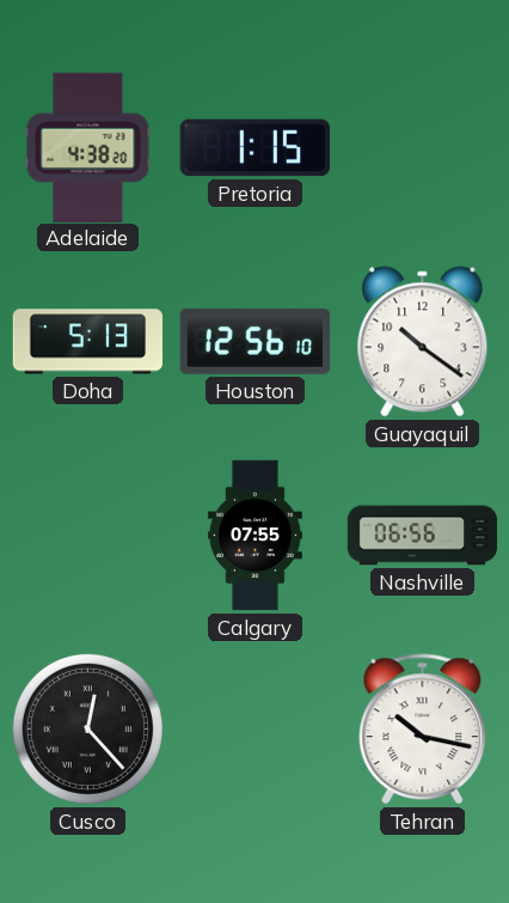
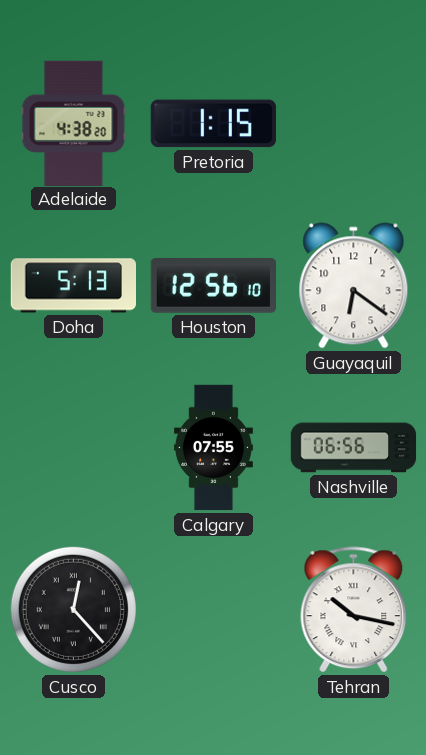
Guayaquil: 10:21 -> 6:21 (354, 286)
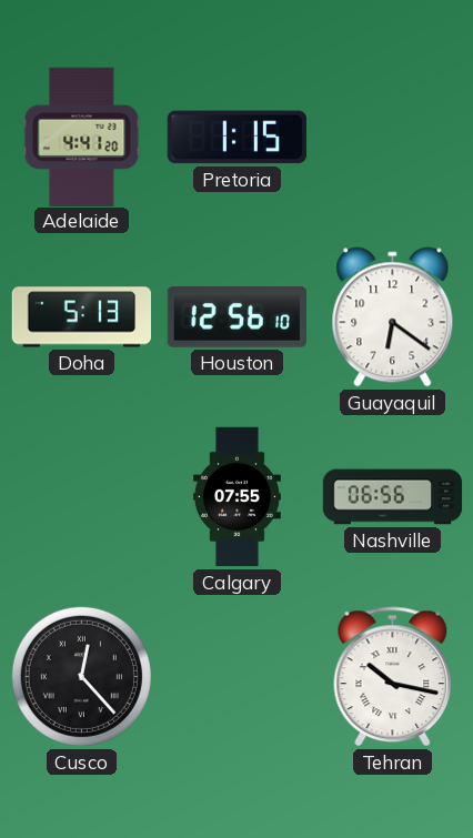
Adelaide: 4:38 -> 4:41 (82, 137)
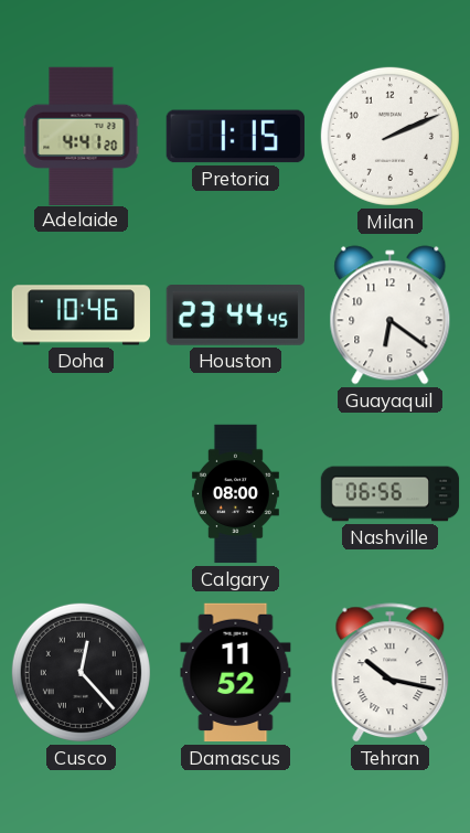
Milan: none -> 2:11 (389, 136)
Doha: 5:13 -> 10:46 (81, 316)
Houston: 12:56 -> 23:44 (235, 316)
Calgary: 07:55 -> 08:00 (235, 494)
Damascus: none -> 11:52 (236, 673)
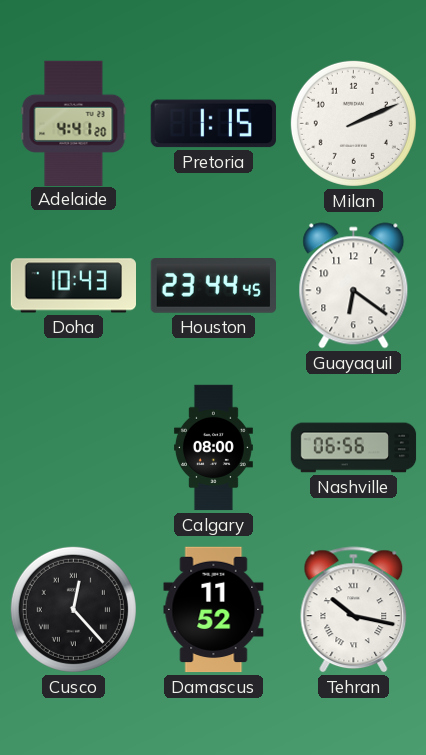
Doha: 10:46 -> 10:43 (73, 286)
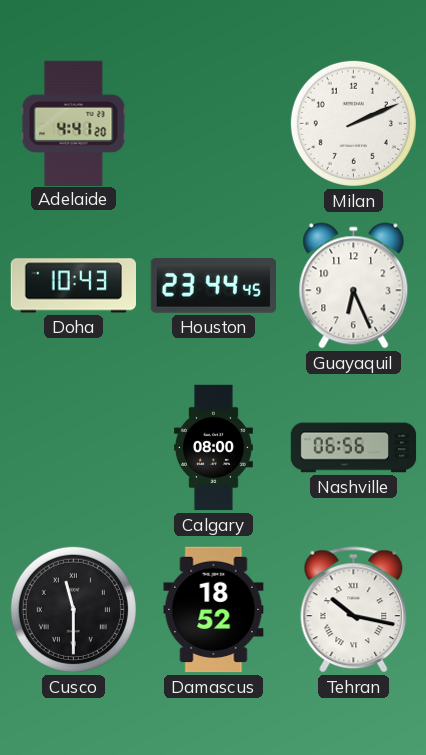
Pretoria: 1:15 -> none (213, 124)
Guayaquil: 6:21 -> 6:26 (354, 286)
Cusco: 12:23 -> 11:30 (73, 609)
Damascus: 11:52 -> 18:52 (214, 610)
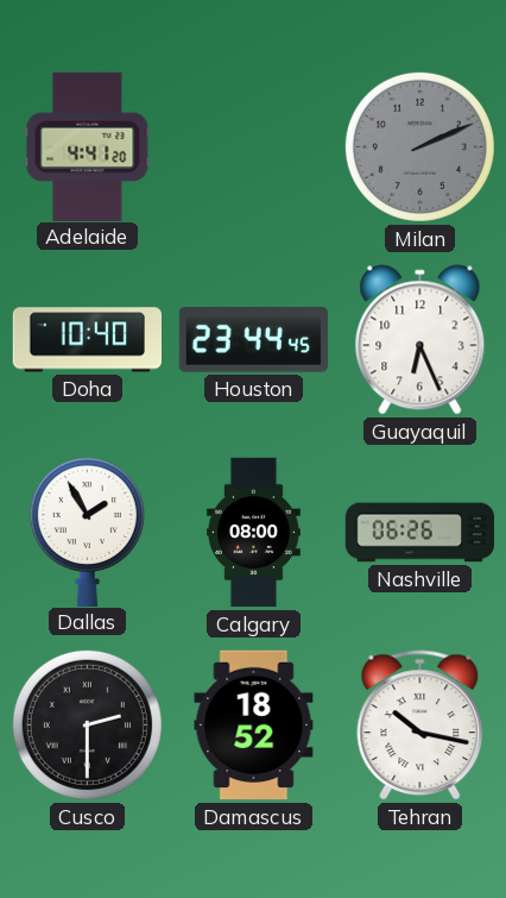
Milan dial: white -> grey (419, 146)
Doha: 10:43 -> 10:40 (87, 340)
Dallas: none -> 1:55 (87, 530)
Nashville: 06:56 -> 06:26 (420, 533)
Cusco: 11:30 -> 2:30 (87, 724)
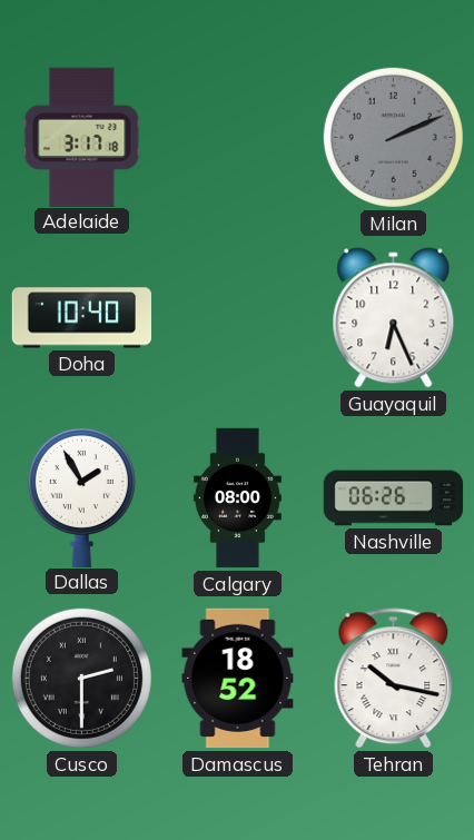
Adelaide: 4:41 -> 3:17 (82, 137)
Houston: 23:44 -> none (253, 340)
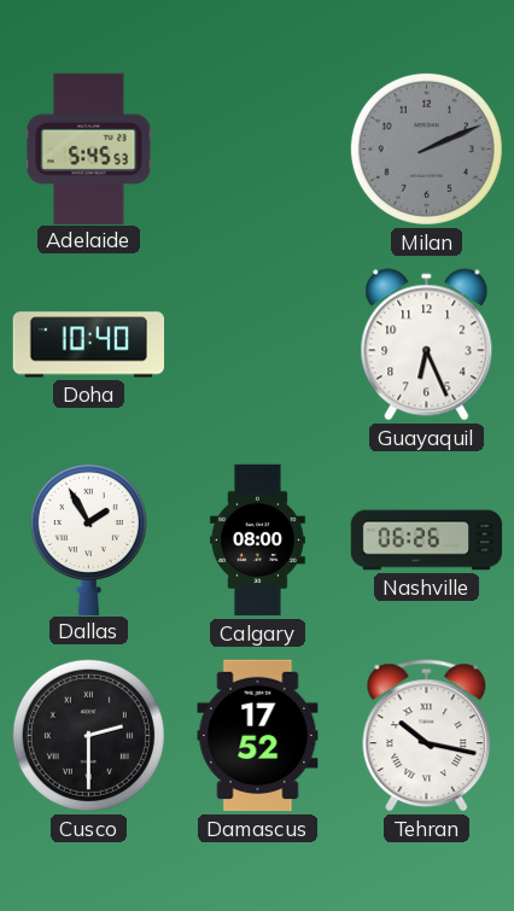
Adelaide: 3:17 -> 5:45 (89, 148)
Damascus: 18:52 -> 17:52 (258, 736)
